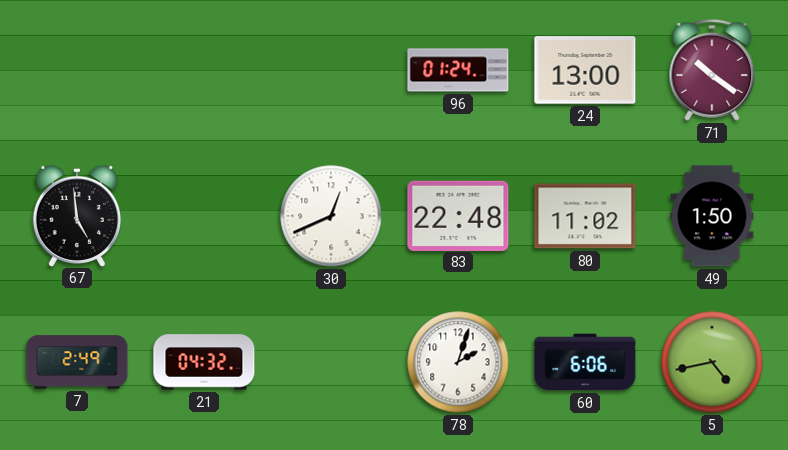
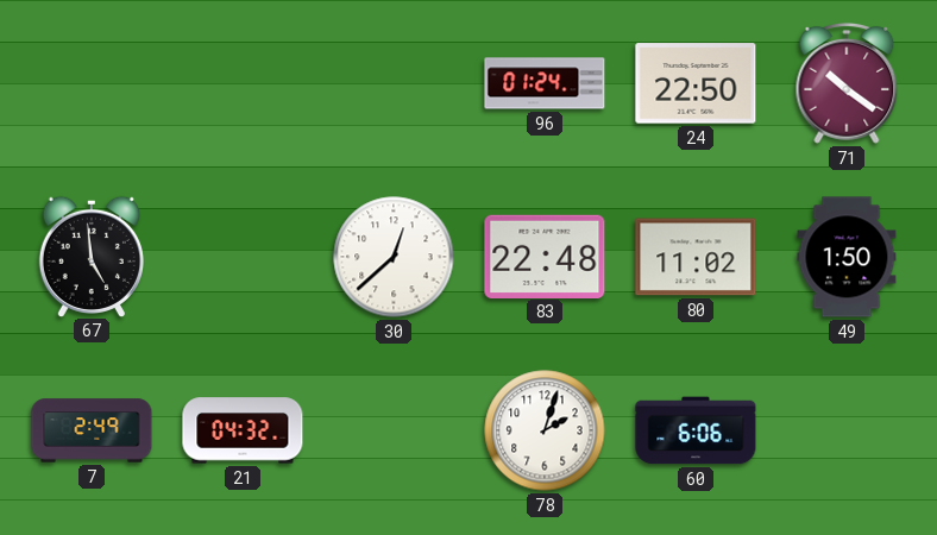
24: 13:00 -> 22:50 (696, 83)
30: 12:41 -> 12:38 (394, 257)
5: 4:43 -> none (712, 362)
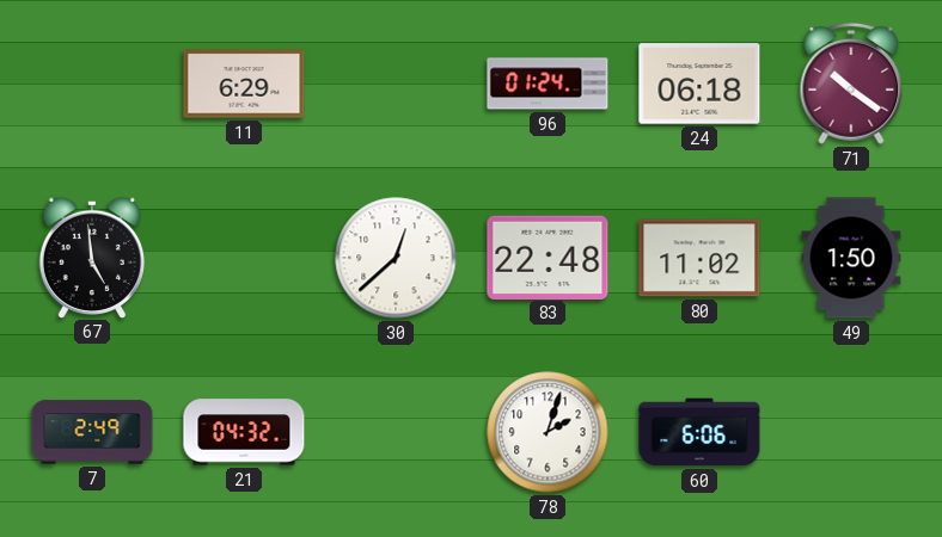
11: none -> 6:29 (244, 84)
24: 22:50 -> 06:18 (699, 84)
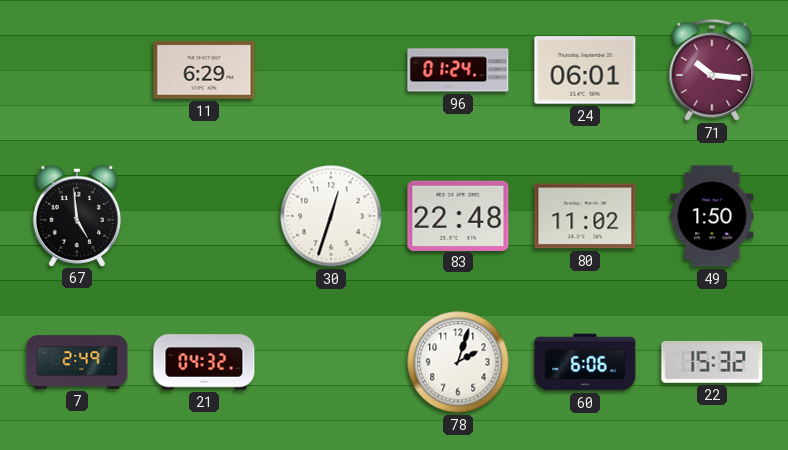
24: 06:18 -> 06:01 (585, 70)
71: 10:21 -> 10:16 (712, 70)
30: 12:38 -> 12:33 (331, 216)
22: none -> 15:32 (712, 362)
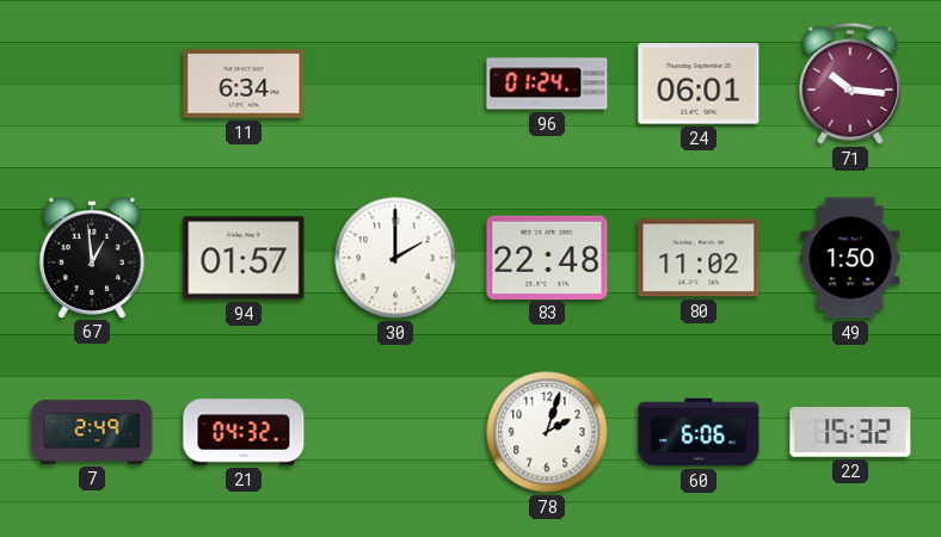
11: 6:29 -> 6:34 (244, 84)
67: 4:59 -> 12:59 (92, 257)
94: none -> 01:57 (244, 258)
30: 12:33 -> 2:00 (395, 258)
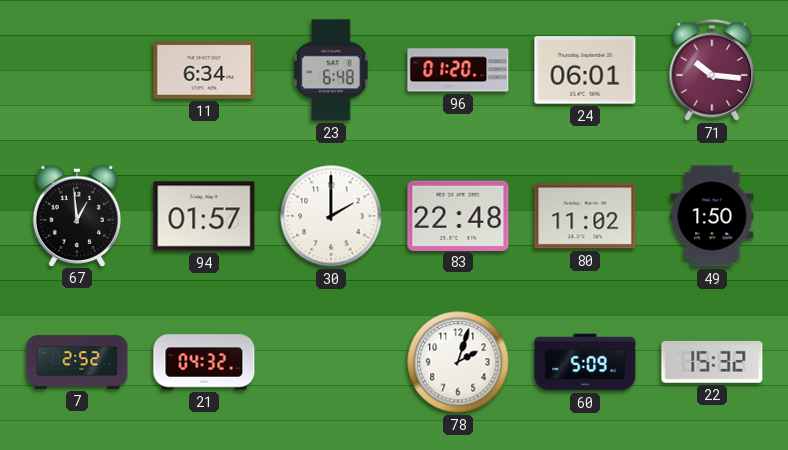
23: none -> 6:48 (331, 70)
96: 01:24 -> 01:20 (458, 70)
7: 2:49 -> 2:52 (77, 362)
60: 6:06 -> 5:09 (585, 362)
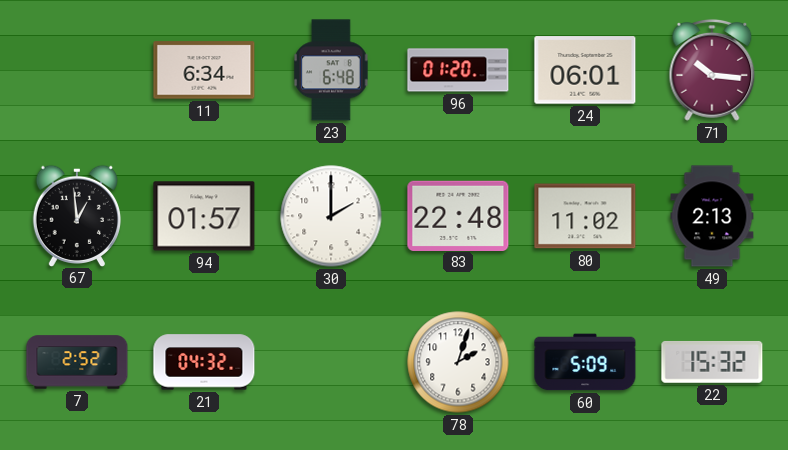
49: 1:50 -> 2:13 (712, 216)
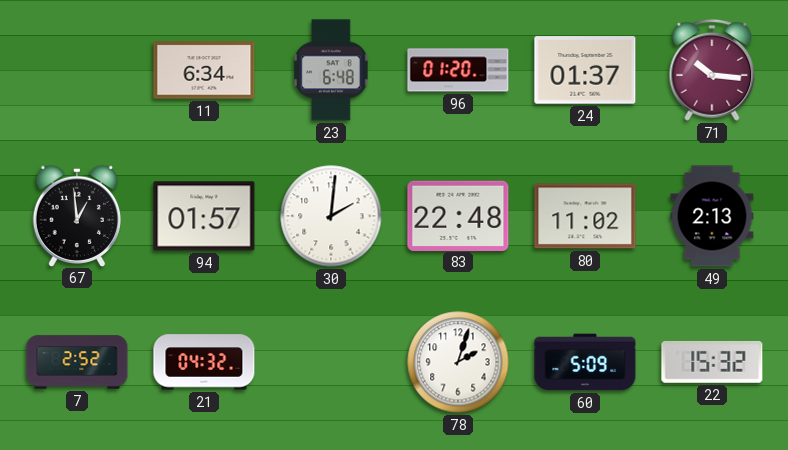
24: 06:01 -> 01:37 (585, 70)
30: 2:00 -> 2:01 (331, 216)
